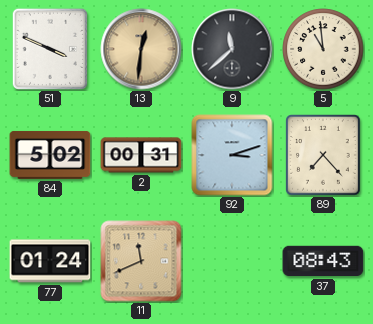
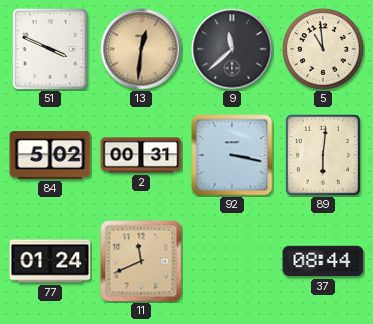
92: 3:12 -> 3:17 (232, 155)
89: 7:23 -> 6:01 (324, 155)
37: 08:43 -> 08:44 (323, 261)
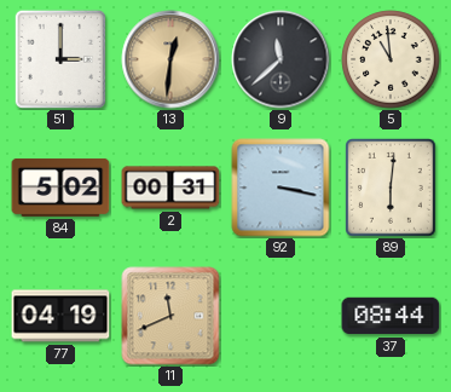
51: 3:49 -> 3:00 (60, 59)
77: 01:24 -> 04:19 (60, 316)
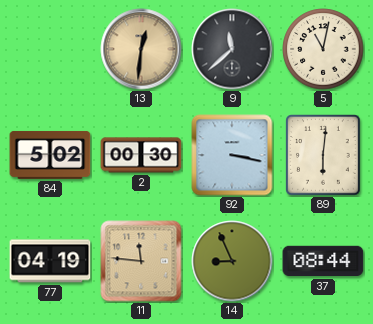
51: 3:00 -> none (60, 59)
5: 10:59 -> 11:02 (323, 49)
2: 00:31 -> 00:30 (141, 155)
11: 11:41 -> 11:46 (141, 261)
14: none -> 8:56 (232, 261)
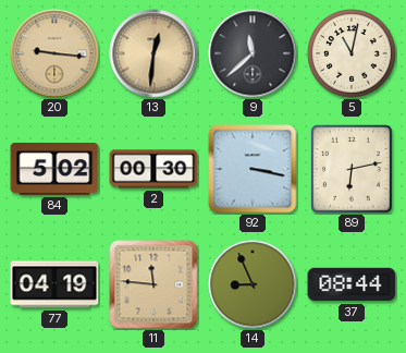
20: none -> 9:16 (54, 53)
89: 6:01 -> 6:13 (353, 169)
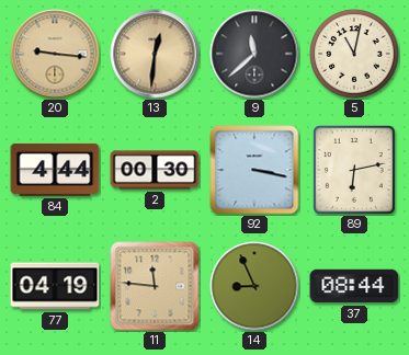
84: 5:02 -> 4:44 (55, 170)
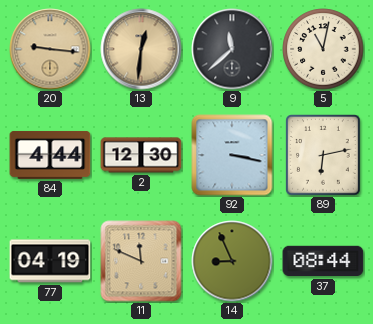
2: 00:30 -> 12:30 (141, 155)
11: 11:46 -> 11:49 (141, 261)
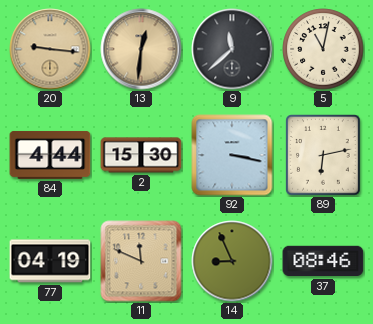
2: 12:30 -> 15:30 (141, 155)
37: 08:44 -> 08:46 (323, 261)
